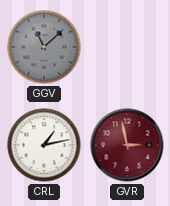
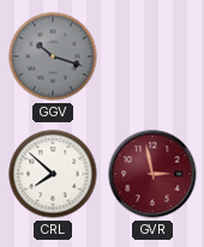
GGV: 11:08 -> 10:18 (53, 56)
CRL: 1:13 -> 7:52 (53, 174)
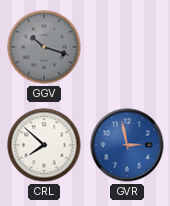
GVR dial: burgundy -> blue (127, 145)
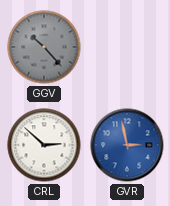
GGV: 10:18 -> 10:23 (44, 47)
CRL: 7:52 -> 2:52 (44, 145)
